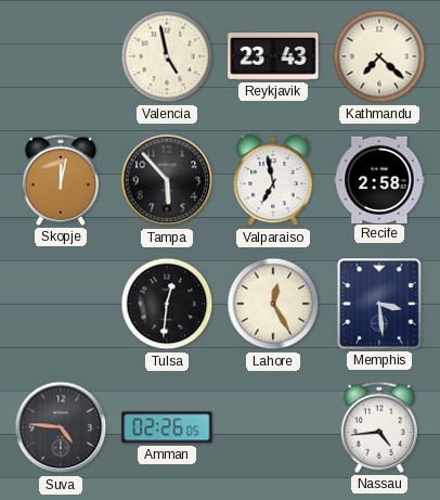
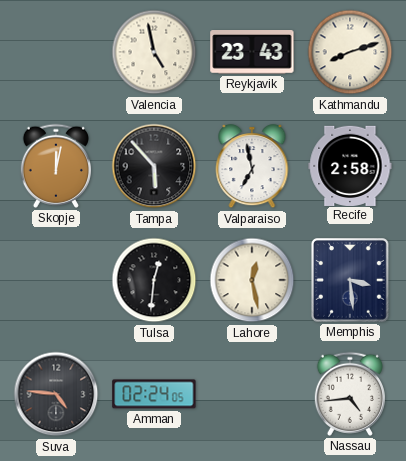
Kathmandu: 7:22 -> 8:12 (350, 52)
Lahore: 12:25 -> 12:28 (252, 280)
Amman: 02:26 -> 02:24 (154, 394)
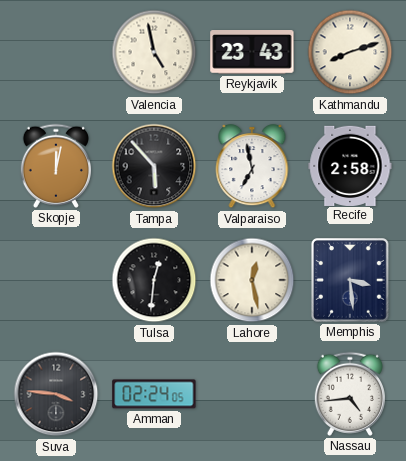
Suva: 4:46 -> 3:46 (56, 394)
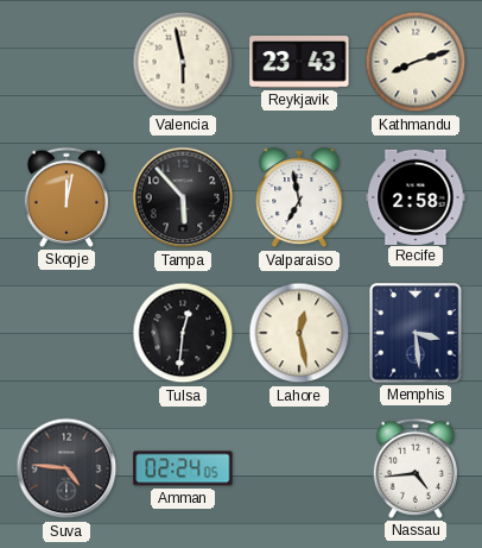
Valencia: 4:58 -> 5:58 (183, 62)
Suva: 3:46 -> 4:46 (66, 468)
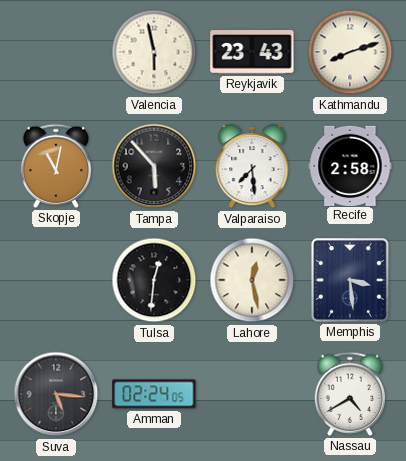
Skopje: 12:02 -> 11:02 (55, 166)
Valparaiso: 6:58 -> 7:29 (252, 167)
Suva: 4:46 -> 5:16 (56, 394)
Nassau: 4:44 -> 4:40 (349, 394)
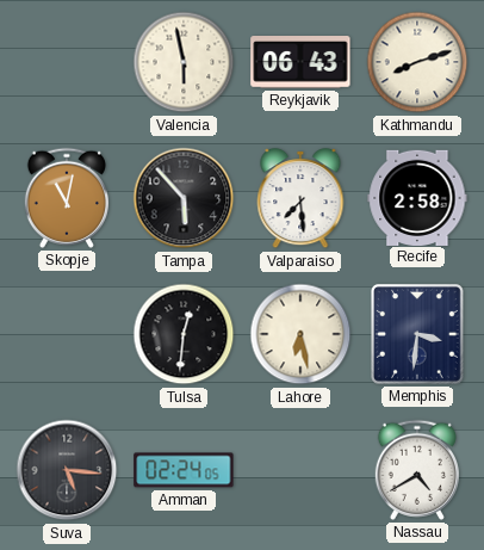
Reykjavik: 23:43 -> 06:43 (300, 63)
Lahore: 12:28 -> 6:28 (300, 334)
Memphis: 3:29 -> 3:31 (418, 335)
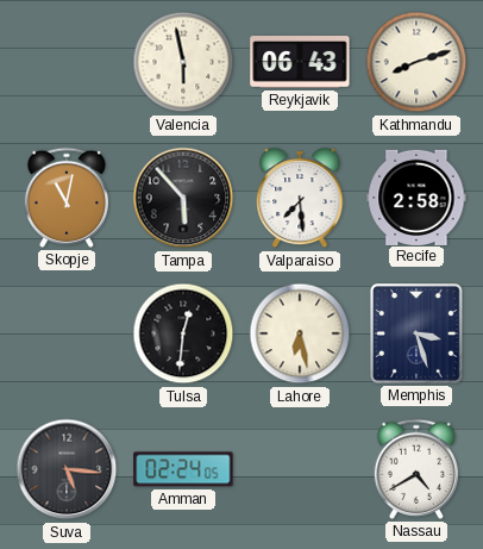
Memphis: 3:31 -> 3:27 (418, 335)
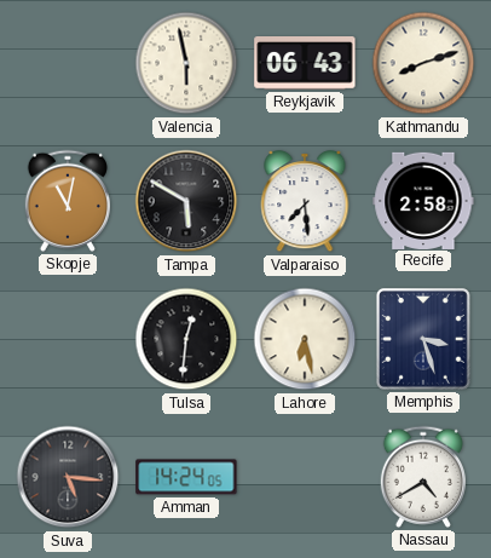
Tampa: 5:53 -> 5:50 (186, 201)
Amman: 02:24 -> 14:24 (186, 477)
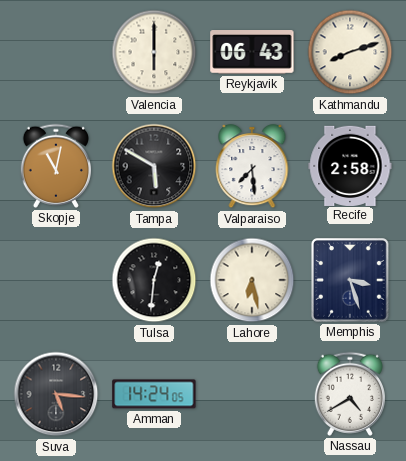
Valencia: 5:58 -> 6:00 (154, 52)
